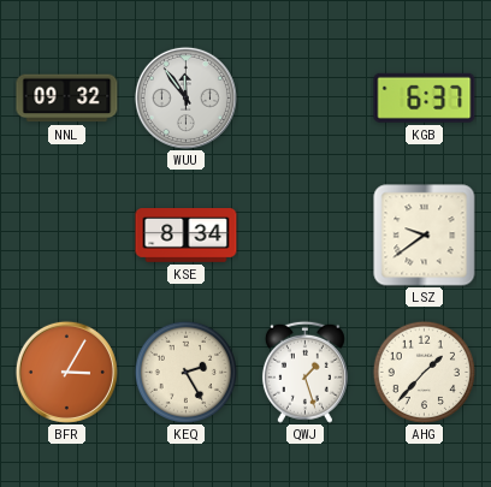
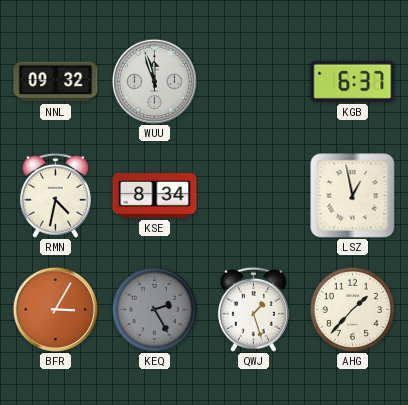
WUU: 11:54 -> 11:57 (154, 81)
RMN: none -> 4:32 (55, 195)
LSZ: 9:39 -> 12:58 (353, 196)
KEQ dial: cream -> grey (154, 309)
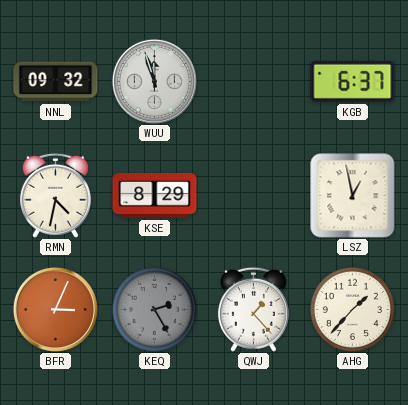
KSE: 8:34 -> 8:29 (155, 196)
BFR: 3:05 -> 3:04 (55, 309)
QWJ: 1:27 -> 1:23 (253, 309)
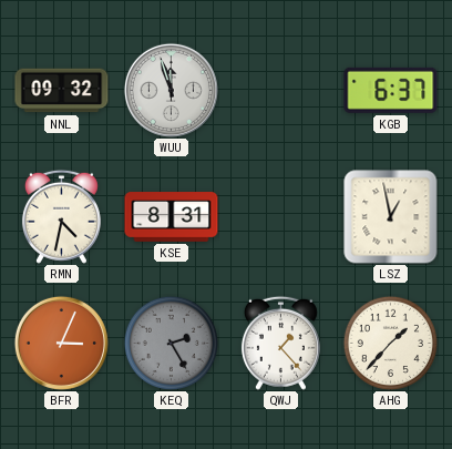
KSE: 8:29 -> 8:31 (172, 217)
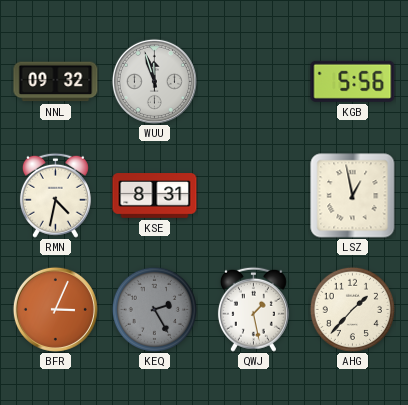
KGB: 6:37 -> 5:56 (353, 81)
QWJ: 1:23 -> 1:28 (253, 309)
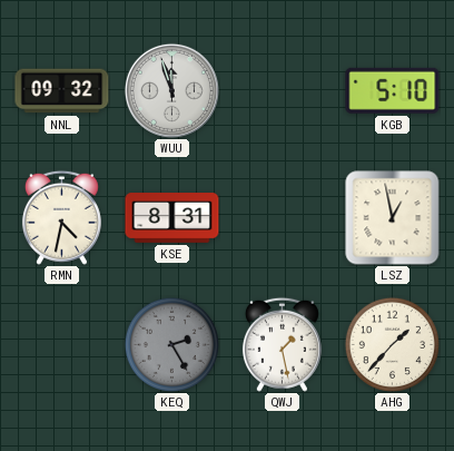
KGB: 5:56 -> 5:10 (393, 90)
BFR: 3:04 -> none (55, 309)
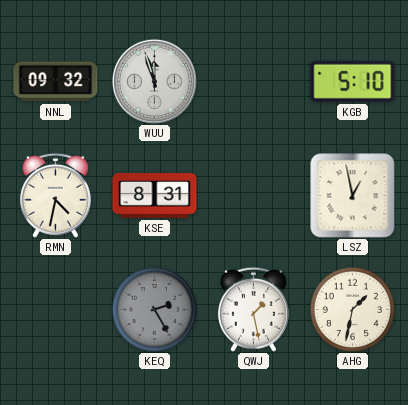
AHG: 1:37 -> 1:32 (352, 309)
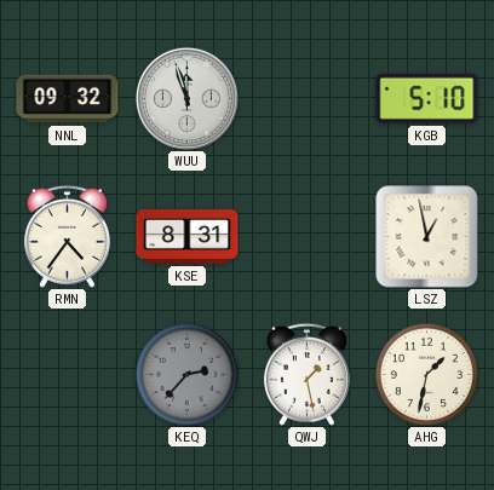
RMN: 4:32 -> 4:36 (67, 236)
KEQ: 2:25 -> 2:37 (186, 374)
